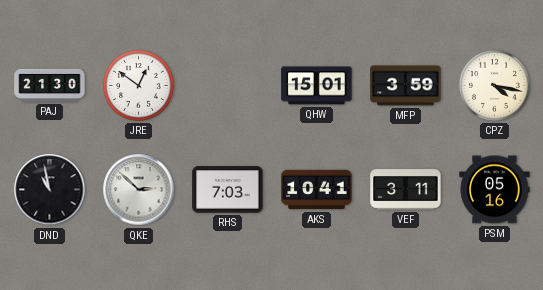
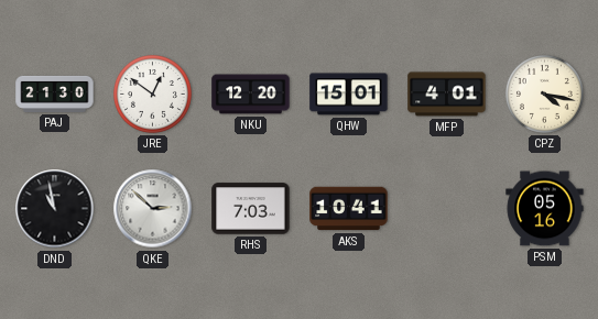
NKU: none -> 12:20 (251, 95)
MFP: 3:59 -> 4:01 (447, 95)
VEF: 3:11 -> none (406, 190)
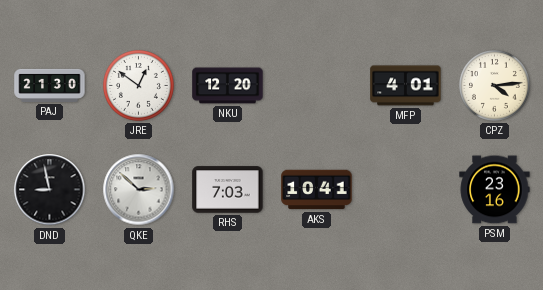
QHW: 15:01 -> none (349, 95)
CPZ: 4:17 -> 4:14 (494, 85)
DND: 10:58 -> 8:58 (50, 190)
PSM: 05:16 -> 23:16 (495, 190)
